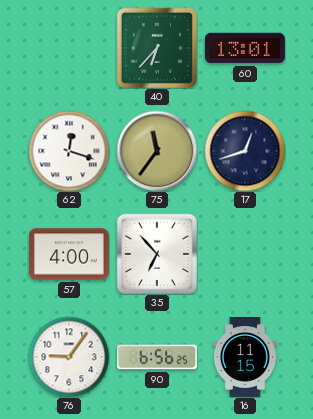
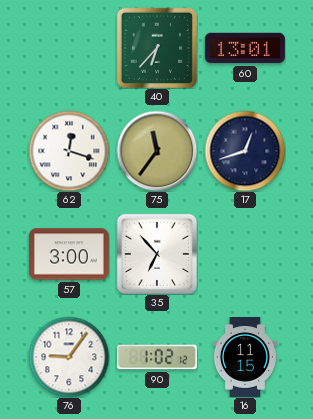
57: 4:00 -> 3:00 (69, 254)
90: 6:56 -> 1:02 (157, 357)
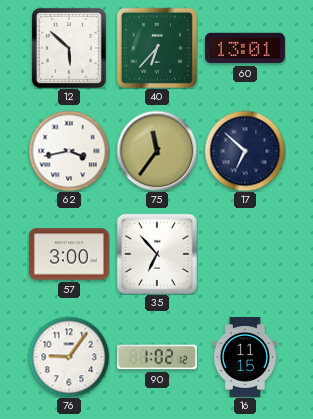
12: none -> 5:52 (69, 48)
62: 12:18 -> 3:43 (69, 151)
17: 12:42 -> 6:52 (245, 151)
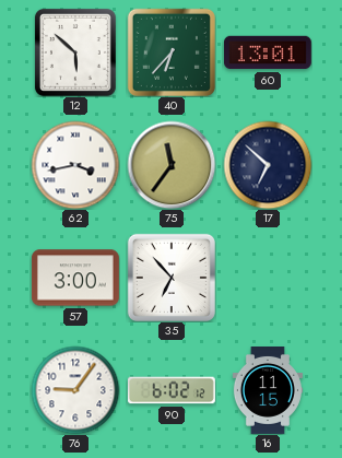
90: 1:02 -> 6:02 (172, 390)
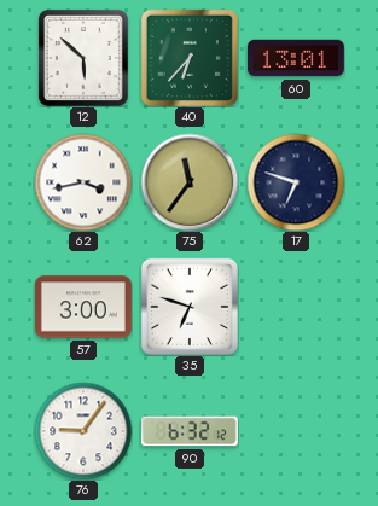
17: 6:52 -> 6:48 (296, 182)
35: 6:53 -> 6:48 (190, 307)
90: 6:02 -> 6:32 (190, 431)
16: 11:15 -> none (268, 391)
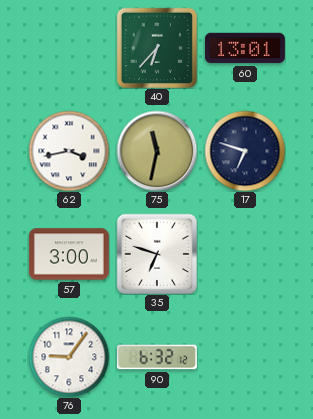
12: 5:52 -> none (83, 58)
75: 11:36 -> 11:32 (157, 151)
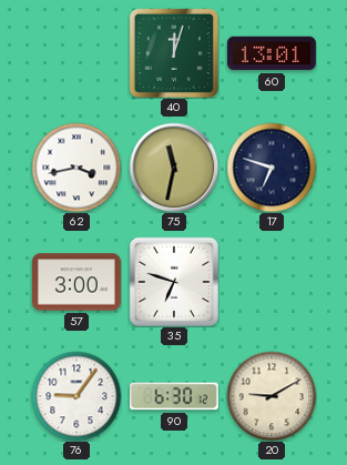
40: 6:37 -> 12:03 (174, 53)
90: 6:32 -> 6:30 (174, 396)
20: none -> 9:10 (272, 396)
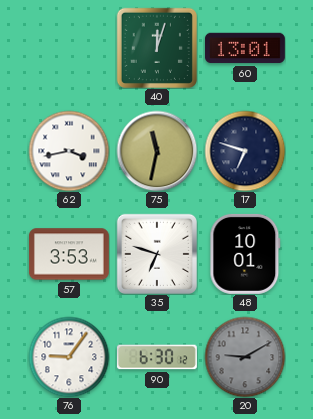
57: 3:00 -> 3:53 (69, 254)
48: none -> 10:01 (245, 254)
20 dial: cream -> grey (245, 357)
